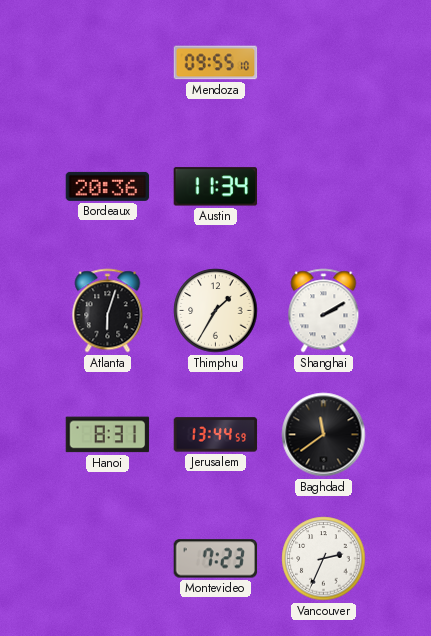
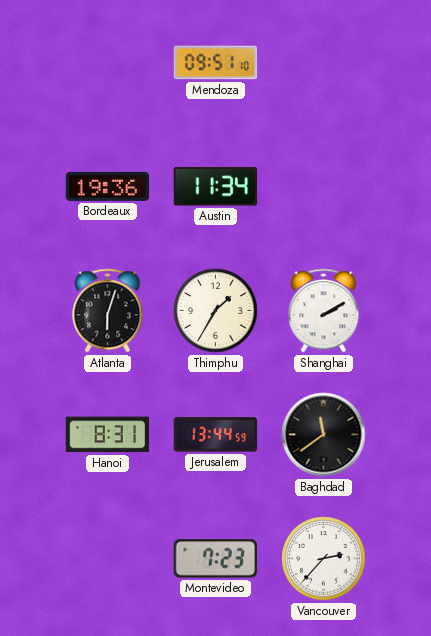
Mendoza: 09:55 -> 09:51 (216, 63)
Bordeaux: 20:36 -> 19:36 (108, 186)
Vancouver: 2:34 -> 2:37 (324, 559)
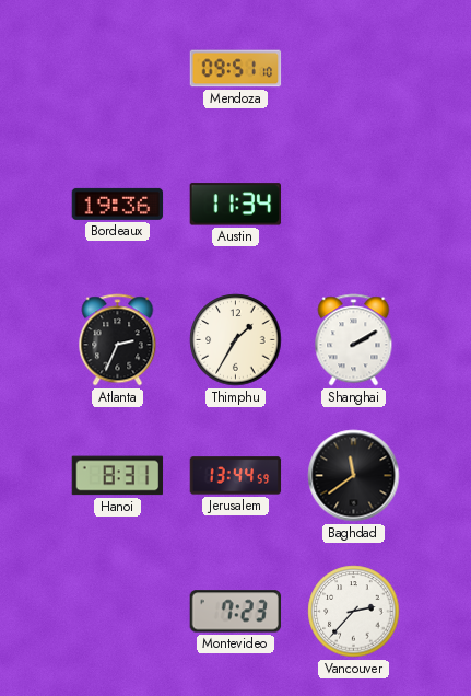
Atlanta: 6:03 -> 2:34 (118, 340)
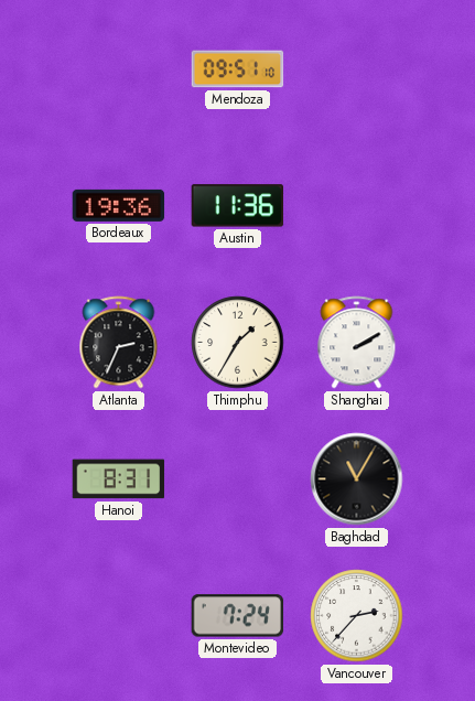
Austin: 11:34 -> 11:36 (237, 206)
Jerusalem: 13:44 -> none (236, 476)
Baghdad: 11:39 -> 11:05 (357, 479)
Montevideo: 7:23 -> 7:24 (238, 616)
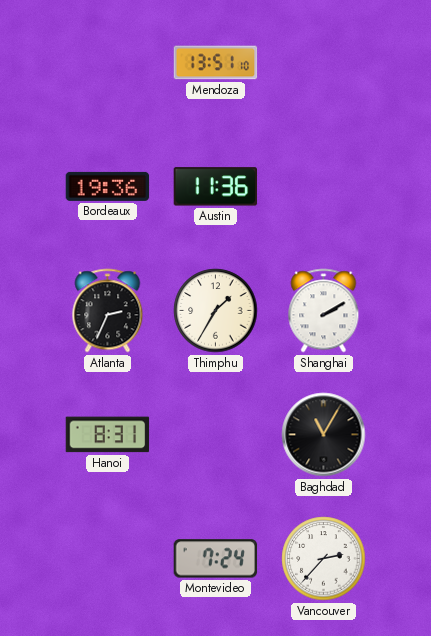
Mendoza: 09:51 -> 13:51 (216, 63)
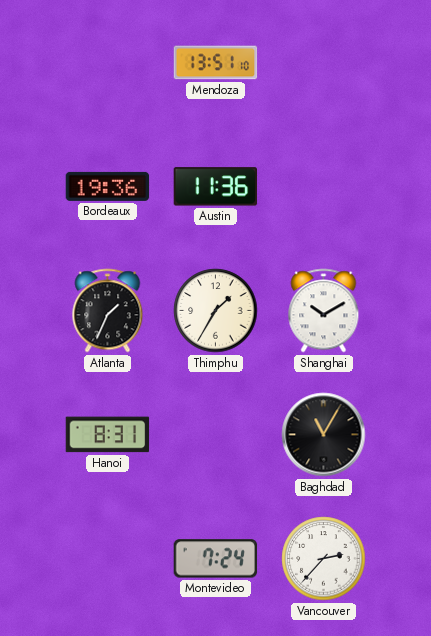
Atlanta: 2:34 -> 1:34 (108, 311)
Shanghai: 2:10 -> 10:10 (324, 311)
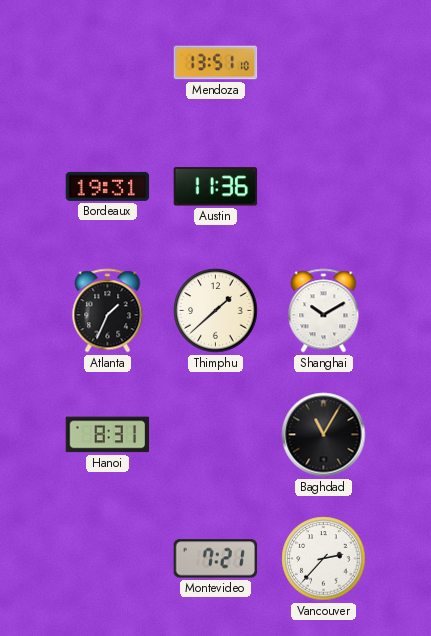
Bordeaux: 19:36 -> 19:31 (108, 186)
Thimphu: 1:35 -> 1:38 (216, 311)
Montevideo: 7:24 -> 7:21 (216, 559)
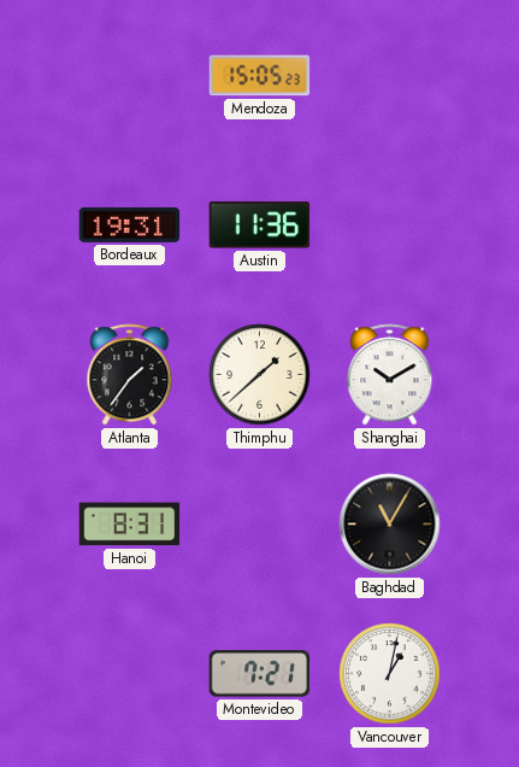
Mendoza: 13:51 -> 15:05 (260, 76)
Atlanta: 1:34 -> 1:36 (130, 375)
Vancouver: 2:37 -> 1:02 (390, 674)
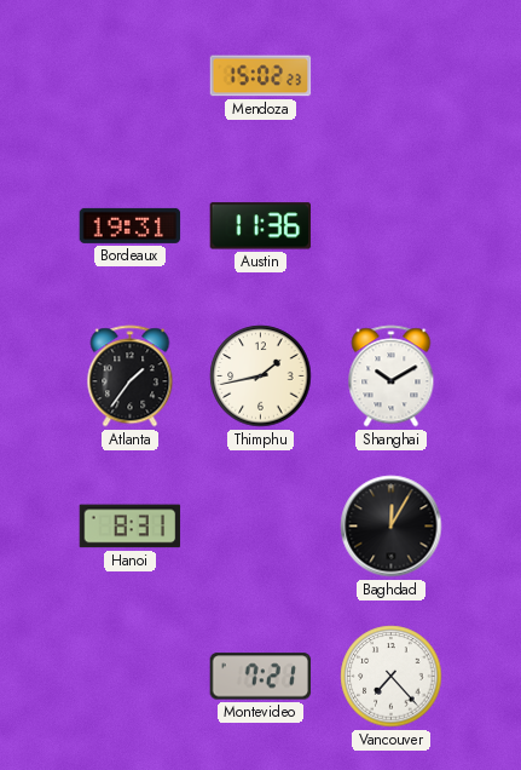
Mendoza: 15:05 -> 15:02 (261, 76)
Thimphu: 1:38 -> 1:43 (261, 377)
Baghdad: 11:05 -> 12:05 (392, 527)
Vancouver: 1:02 -> 7:23 (392, 677)
